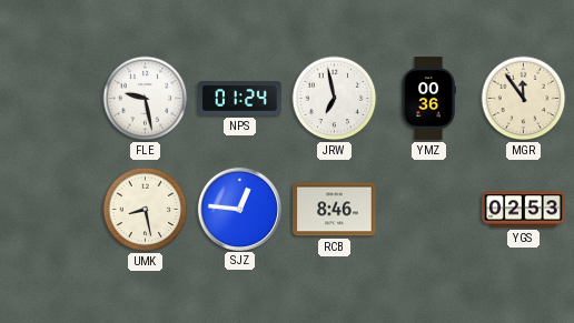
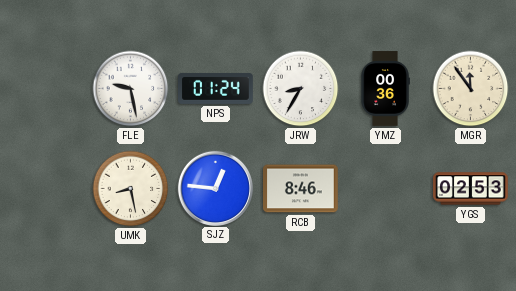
JRW: 6:58 -> 8:35 (301, 89)
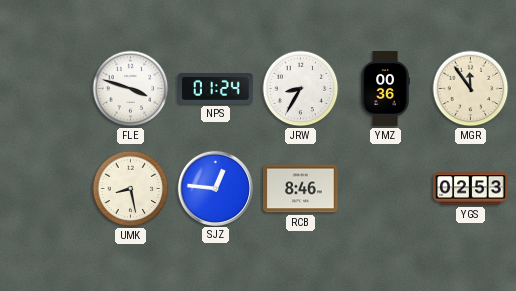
FLE: 9:28 -> 3:48 (131, 89)
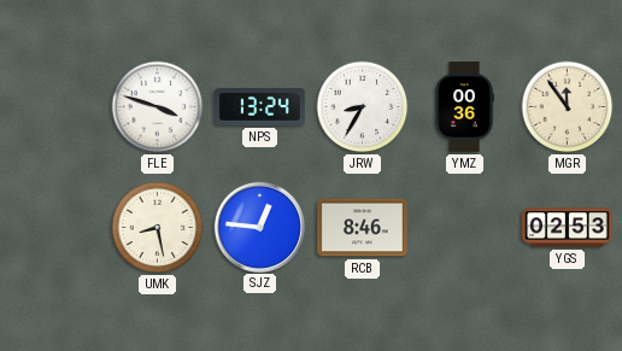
NPS: 01:24 -> 13:24 (260, 106)
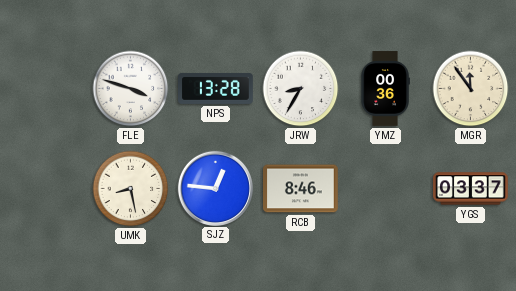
NPS: 13:24 -> 13:28 (216, 88)
YGS: 02:53 -> 03:37 (471, 189)
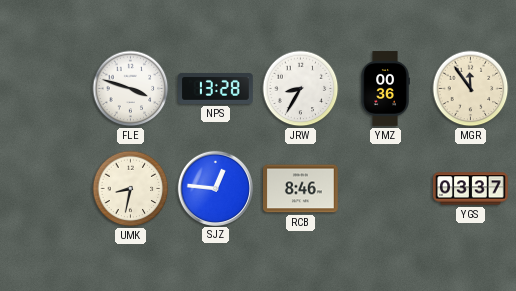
UMK: 8:28 -> 8:32 (131, 189)
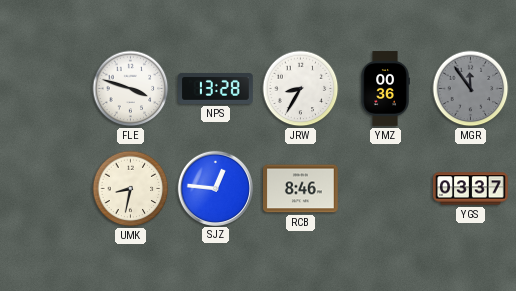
MGR dial: cream -> grey (471, 89)
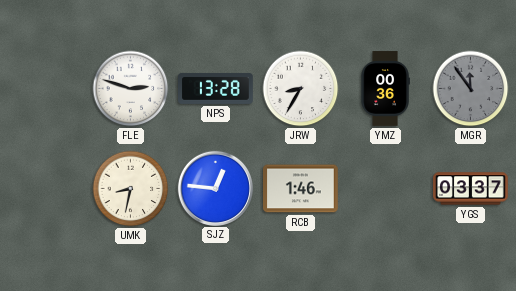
FLE: 3:48 -> 2:48 (131, 89)
RCB: 8:46 -> 1:46 (301, 189)
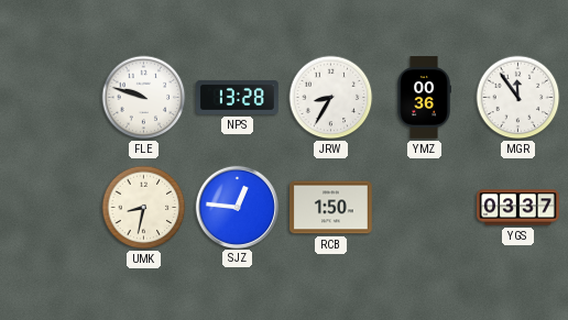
FLE: 2:48 -> 9:48 (144, 98)
MGR dial: grey -> white (518, 98)
RCB: 1:46 -> 1:50 (331, 208)
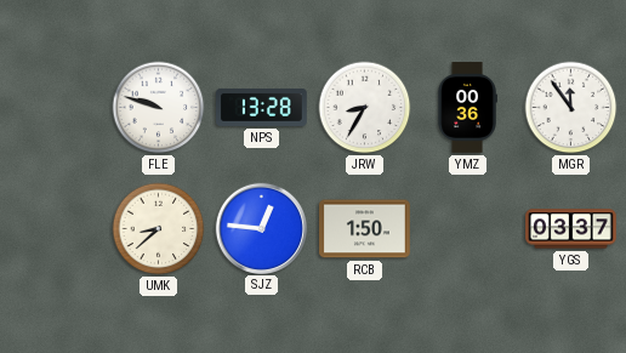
UMK: 8:32 -> 8:38 (159, 229)
